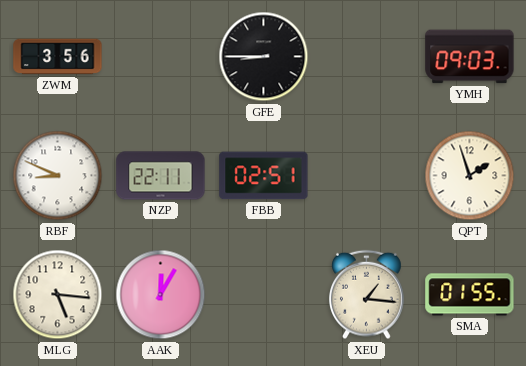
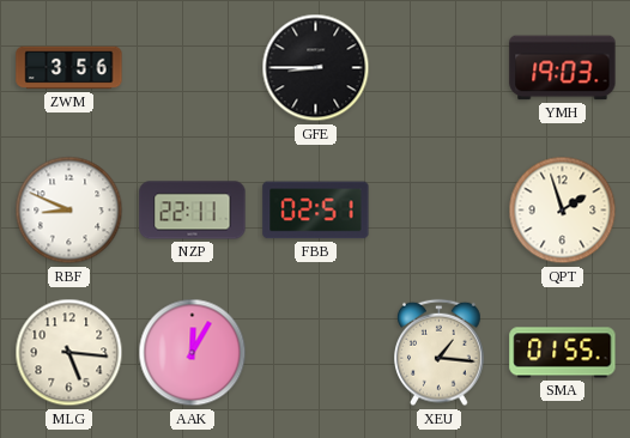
YMH: 09:03 -> 19:03 (563, 68)
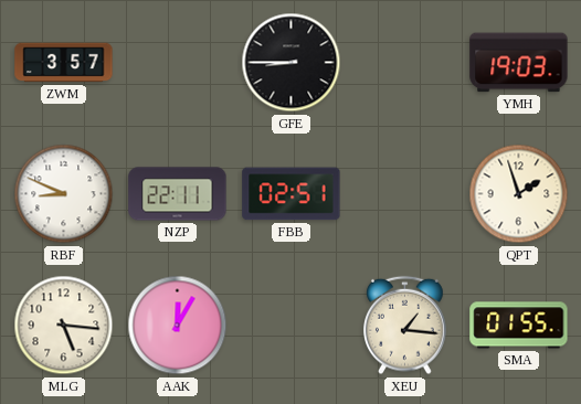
ZWM: 3:56 -> 3:57 (64, 63)
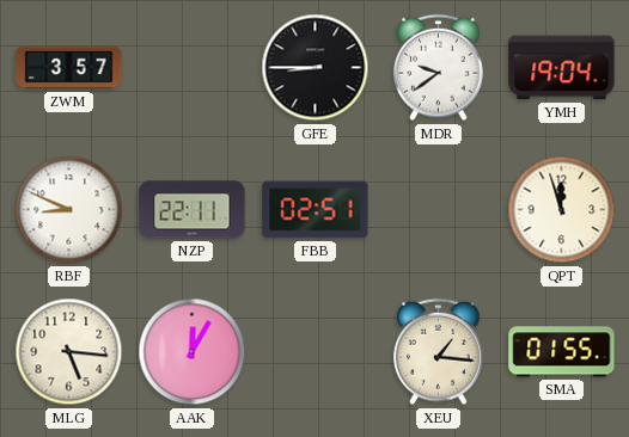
MDR: none -> 9:39 (439, 68)
YMH: 19:03 -> 19:04 (562, 68)
QPT: 1:57 -> 11:57 (562, 210)
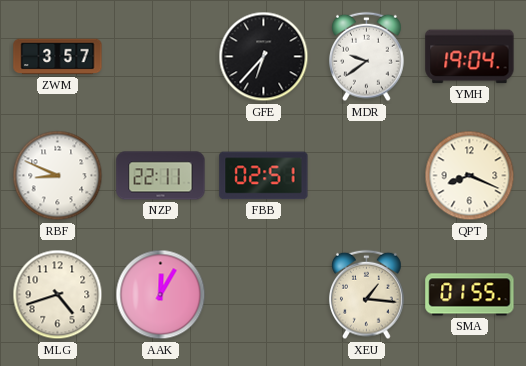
GFE: 8:45 -> 6:37 (264, 57)
QPT: 11:57 -> 8:19 (470, 176)
MLG: 5:16 -> 4:42 (58, 295)
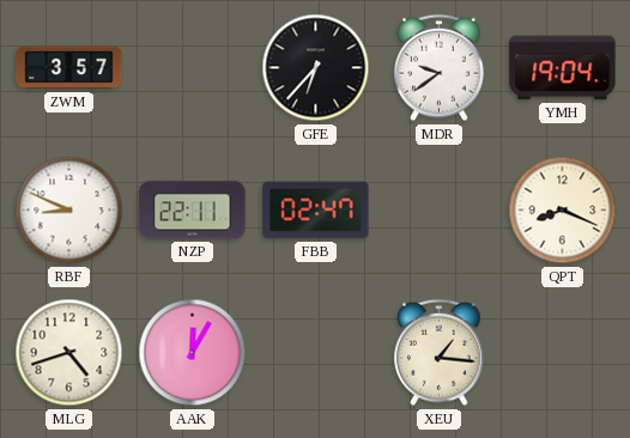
FBB: 02:51 -> 02:47 (316, 211)
SMA: 01:55 -> none (470, 295)
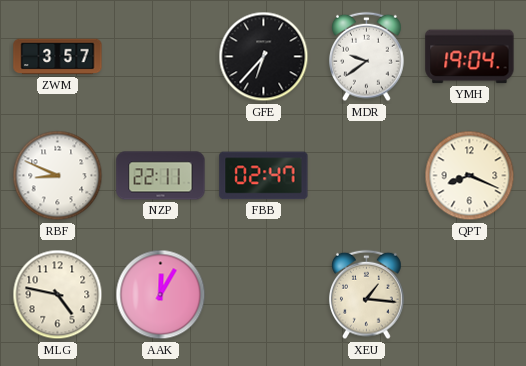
MLG: 4:42 -> 4:47 (58, 295)
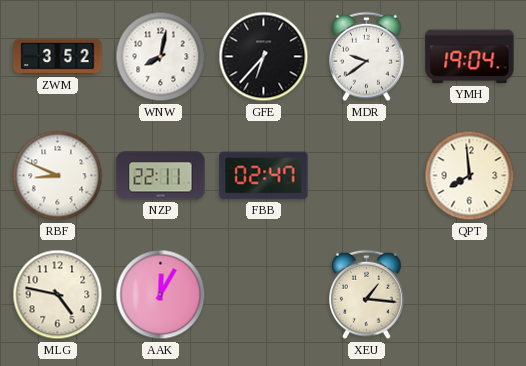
ZWM: 3:57 -> 3:52 (58, 57)
WNW: none -> 8:02 (161, 57)
QPT: 8:19 -> 7:59 (470, 176)
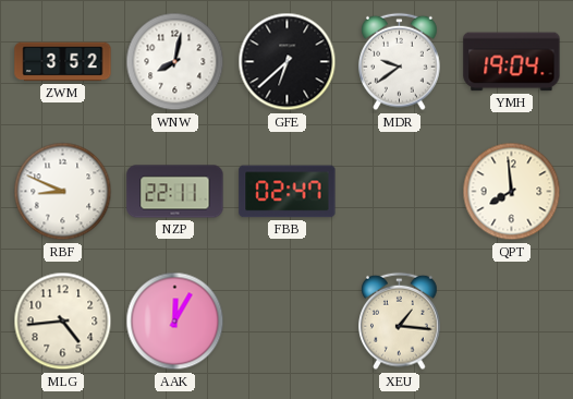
GFE: 6:37 -> 6:38 (288, 62)
MLG: 4:47 -> 4:44 (63, 322)
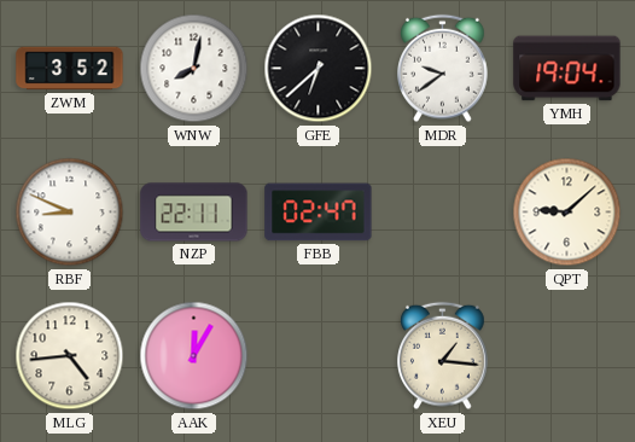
QPT: 7:59 -> 9:08 (567, 213)
